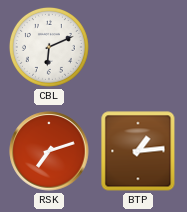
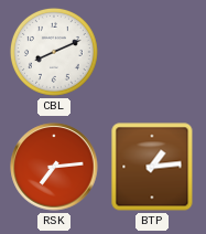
CBL: 6:11 -> 8:11 (54, 52)
RSK: 7:12 -> 7:14 (54, 167)
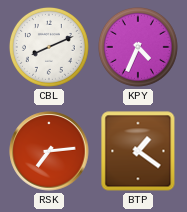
KPY: none -> 4:34 (138, 47)
BTP: 1:14 -> 1:21 (138, 151)
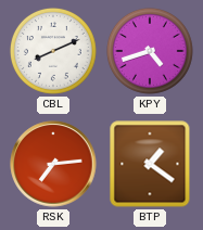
KPY: 4:34 -> 4:42 (150, 51)
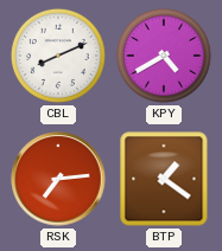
KPY: 4:42 -> 4:40 (164, 56)
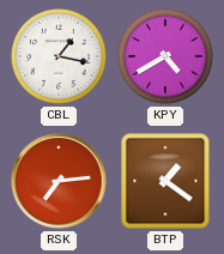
CBL: 8:11 -> 1:17 (59, 56)
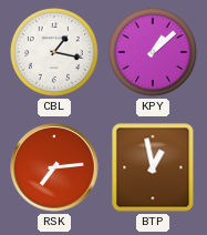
KPY: 4:40 -> 1:08 (153, 52)
BTP: 1:21 -> 12:58 (153, 167)
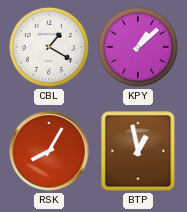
CBL: 1:17 -> 1:20 (49, 47)
RSK: 7:14 -> 8:05 (49, 151)
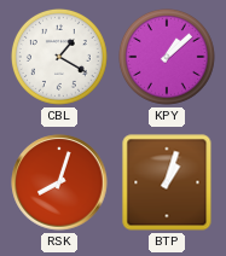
RSK: 8:05 -> 8:03 (59, 182)
BTP: 12:58 -> 1:03 (167, 182)
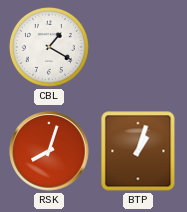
KPY: 1:08 -> none (167, 57)
